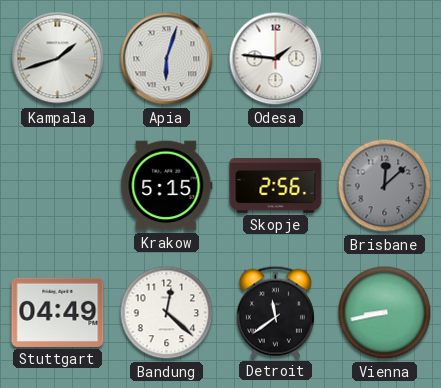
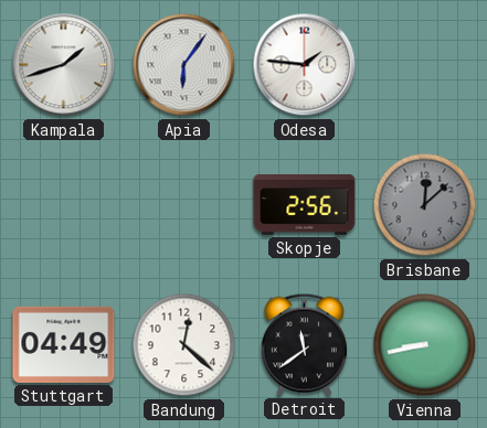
Apia: 6:03 -> 6:06 (184, 65)
Krakow: 5:15 -> none (167, 186)
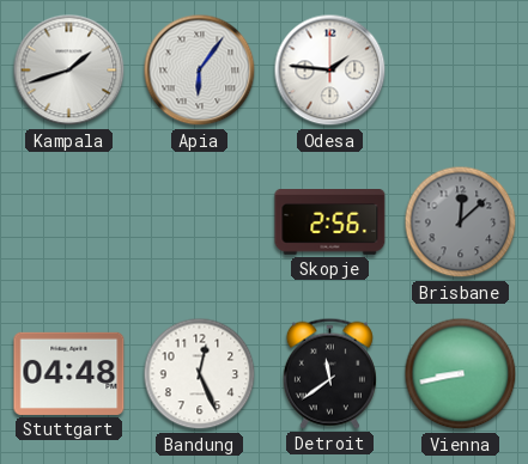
Stuttgart: 04:49 -> 04:48 (69, 373)
Bandung: 12:22 -> 12:26 (200, 374)
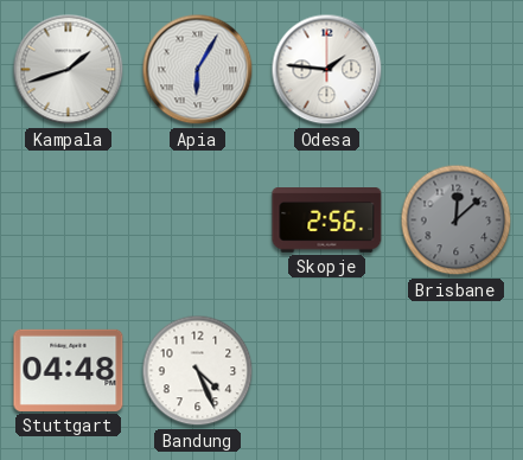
Apia: 6:06 -> 6:05 (198, 70)
Bandung: 12:26 -> 4:26 (198, 371)
Detroit: 11:39 -> none (329, 373)
Vienna: 8:43 -> none (461, 374)
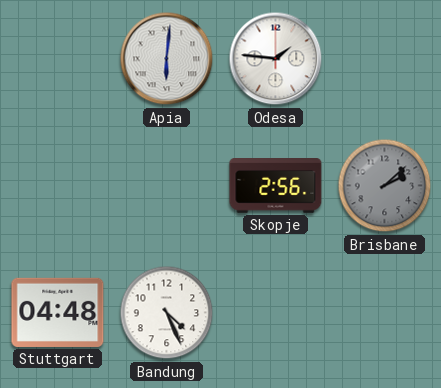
Kampala: 1:42 -> none (69, 70)
Apia: 6:05 -> 6:01 (167, 59)
Brisbane: 12:08 -> 2:08 (385, 186)
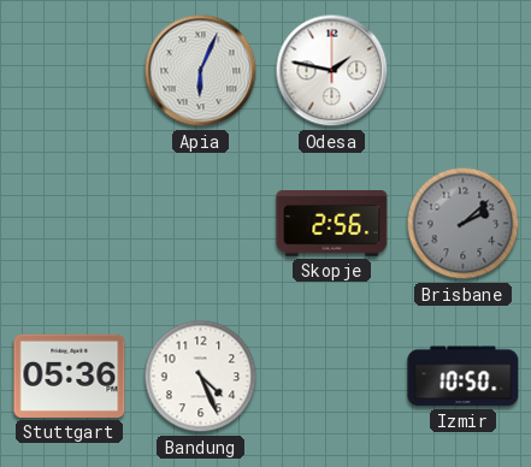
Apia: 6:01 -> 6:04 (201, 71)
Odesa: 1:46 -> 1:47 (332, 71)
Stuttgart: 04:48 -> 05:36 (70, 376)
Izmir: none -> 10:50 (464, 377)
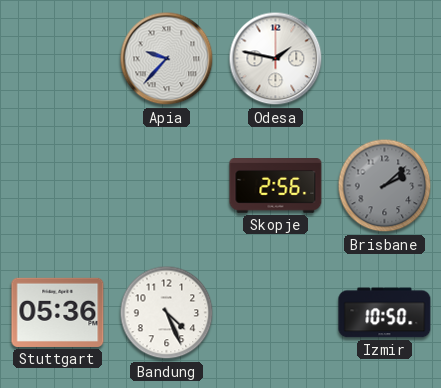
Apia: 6:04 -> 9:37 (167, 59)
